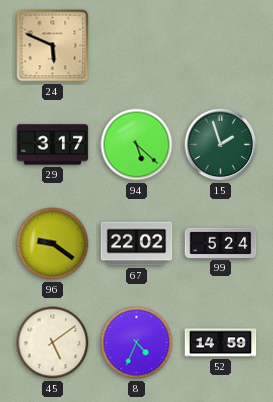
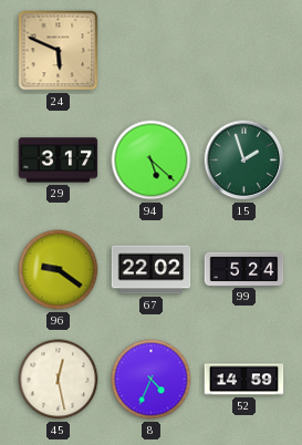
45: 5:09 -> 12:28 (59, 380)
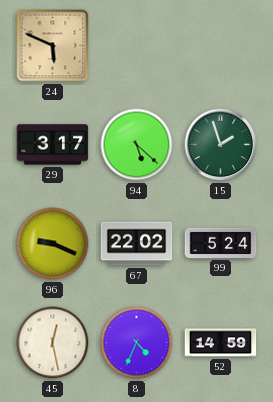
96: 9:21 -> 9:19 (53, 244)
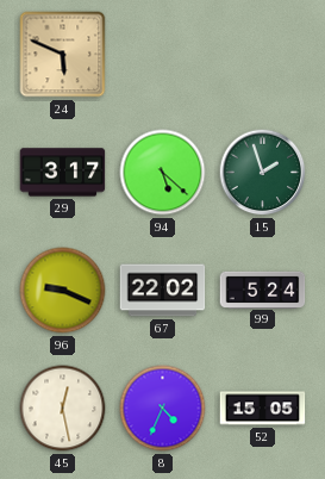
52: 14:59 -> 15:05 (263, 409)
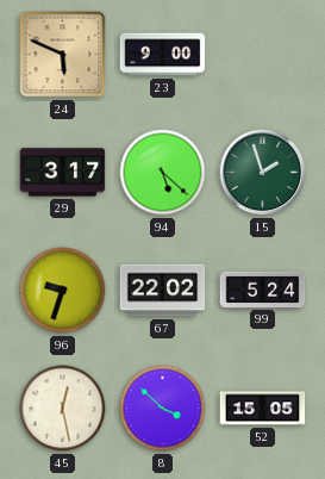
23: none -> 9:00 (163, 55)
96: 9:19 -> 9:33 (63, 291)
8: 4:34 -> 3:52 (163, 409)
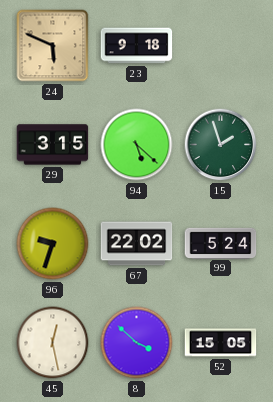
23: 9:00 -> 9:18 (137, 46)
29: 3:17 -> 3:15 (53, 145)
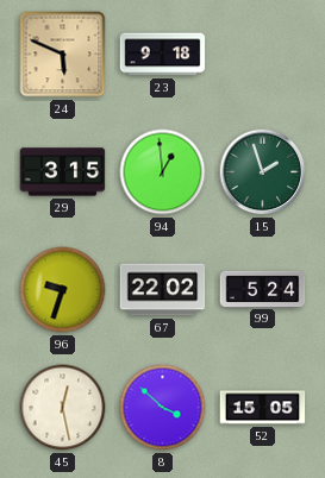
94: 5:22 -> 12:59 (163, 172)
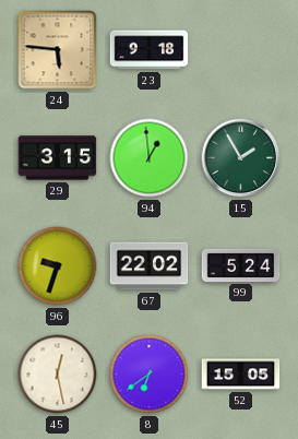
24: 5:49 -> 5:46 (58, 50)
15: 1:57 -> 1:55 (241, 158)
8: 3:52 -> 6:39 (150, 375)
